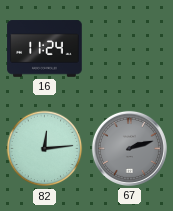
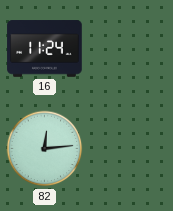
67: 2:12 -> none (129, 148)
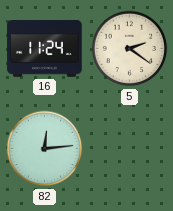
5: none -> 2:21 (130, 49)
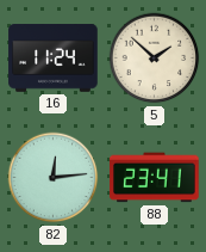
5: 2:21 -> 1:52 (155, 59)
88: none -> 23:41 (155, 178)
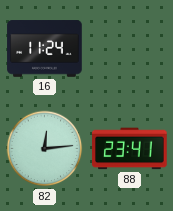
5: 1:52 -> none (155, 59)
